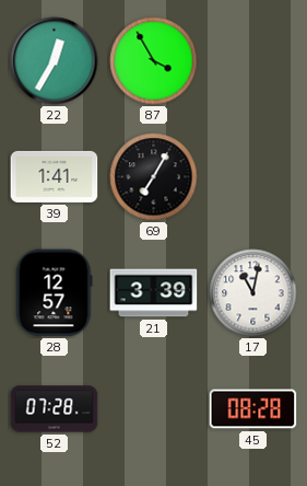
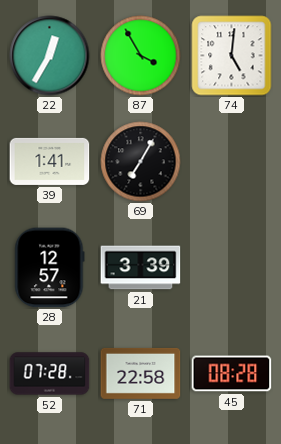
74: none -> 5:01 (232, 56)
17: 11:02 -> none (253, 293)
71: none -> 22:58 (141, 373)
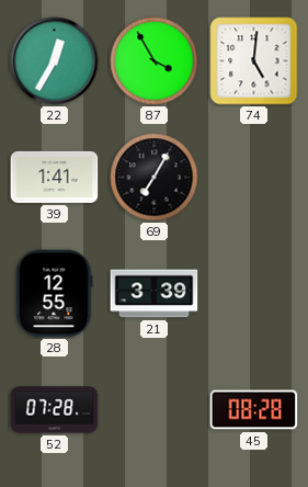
28: 12:57 -> 12:55 (55, 294)
71: 22:58 -> none (141, 373)
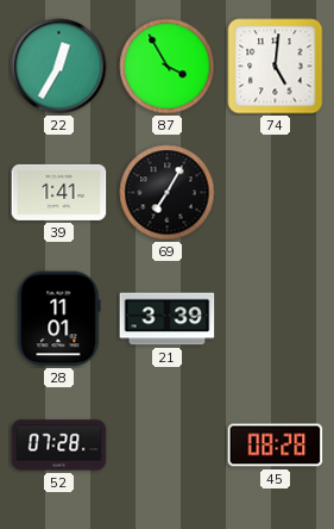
28: 12:55 -> 11:01 (59, 319)
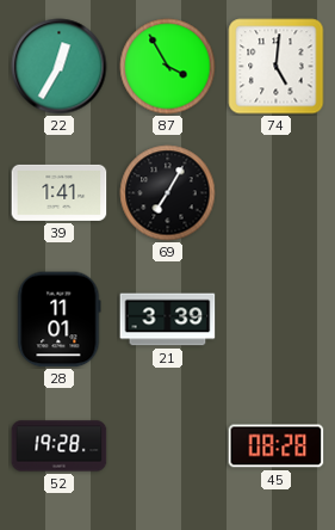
52: 07:28 -> 19:28 (60, 446)
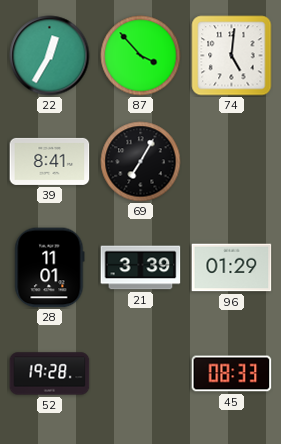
87: 3:55 -> 3:53 (141, 56)
39: 1:41 -> 8:41 (50, 161)
96: none -> 01:29 (232, 268)
45: 08:28 -> 08:33 (232, 374)
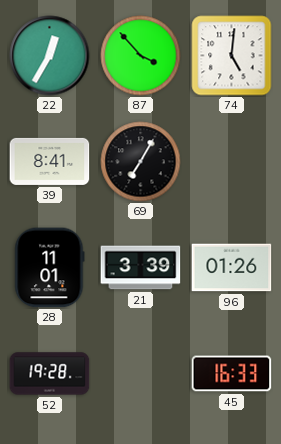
96: 01:29 -> 01:26 (232, 268)
45: 08:33 -> 16:33 (232, 374)
